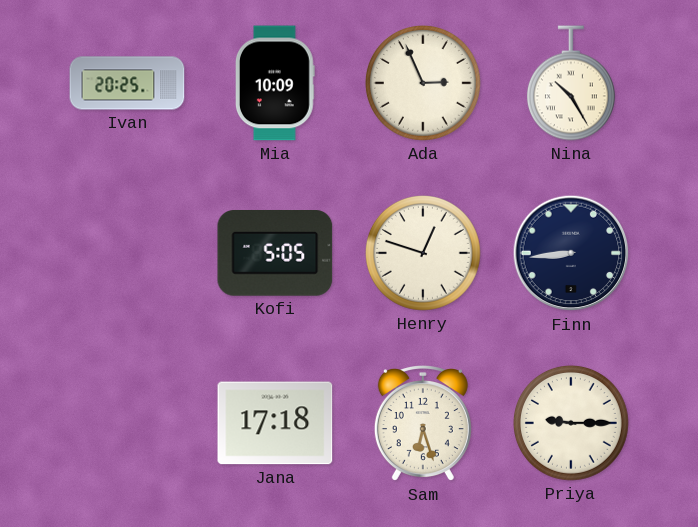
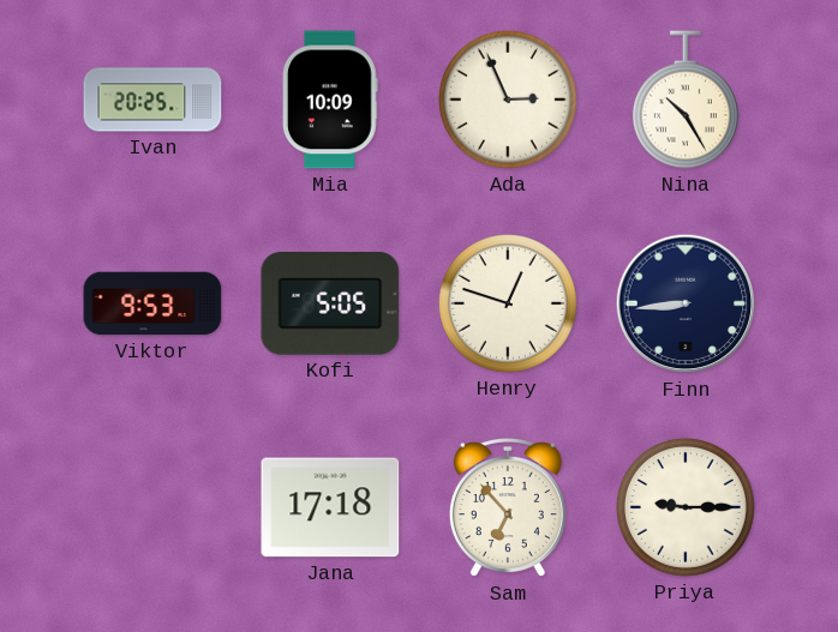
Viktor: none -> 9:53 (152, 303)
Sam: 6:27 -> 6:53 (508, 508)
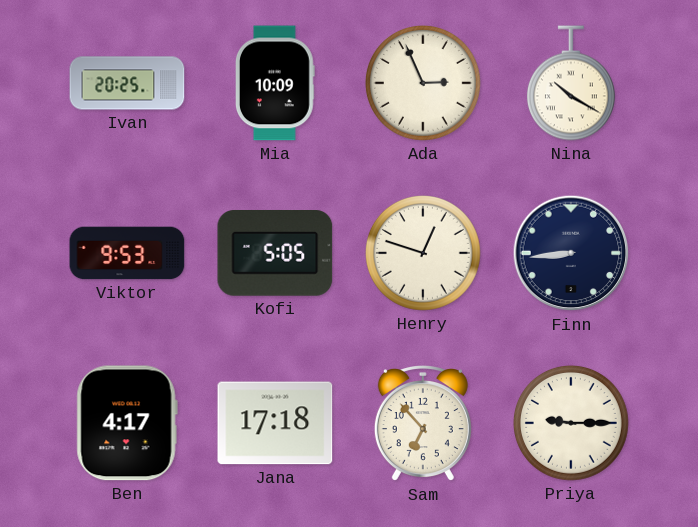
Nina: 10:25 -> 10:20 (571, 83)
Ben: none -> 4:17 (127, 423)
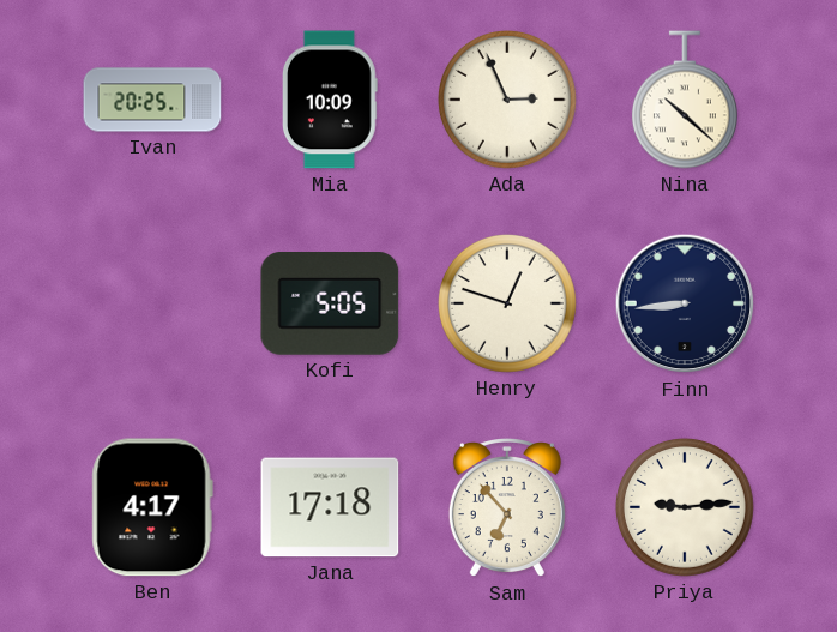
Nina: 10:20 -> 10:22 (685, 100)
Viktor: 9:53 -> none (127, 253)
Priya: 9:15 -> 9:14 (685, 507)
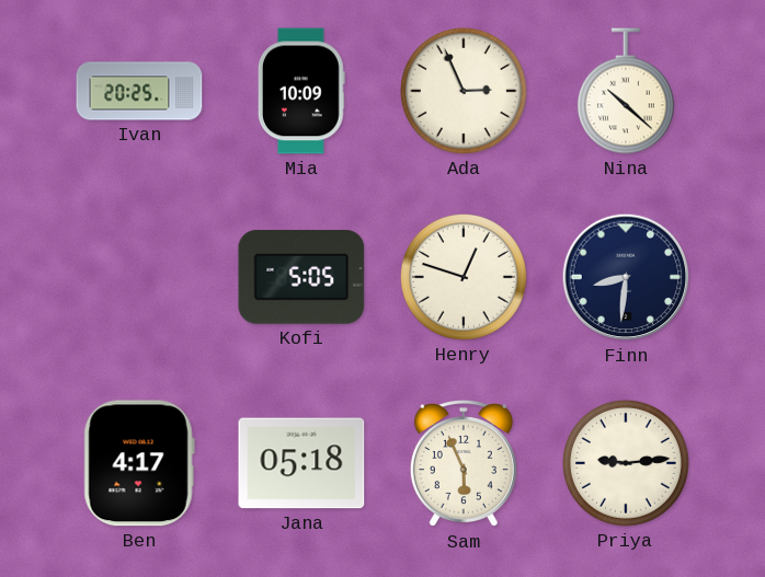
Finn: 8:44 -> 8:31 (626, 277)
Jana: 17:18 -> 05:18 (301, 463)
Sam: 6:53 -> 5:56 (464, 464)
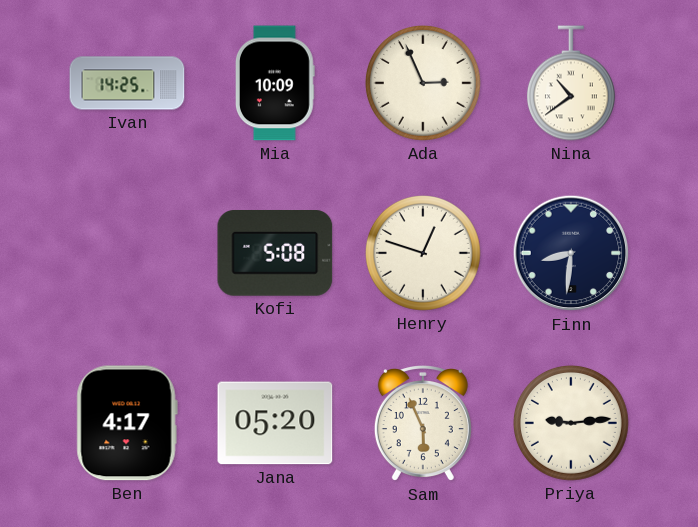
Ivan: 20:25 -> 14:25 (127, 83)
Nina: 10:22 -> 10:39 (571, 83)
Kofi: 5:05 -> 5:08 (275, 254)
Jana: 05:18 -> 05:20 (275, 423)
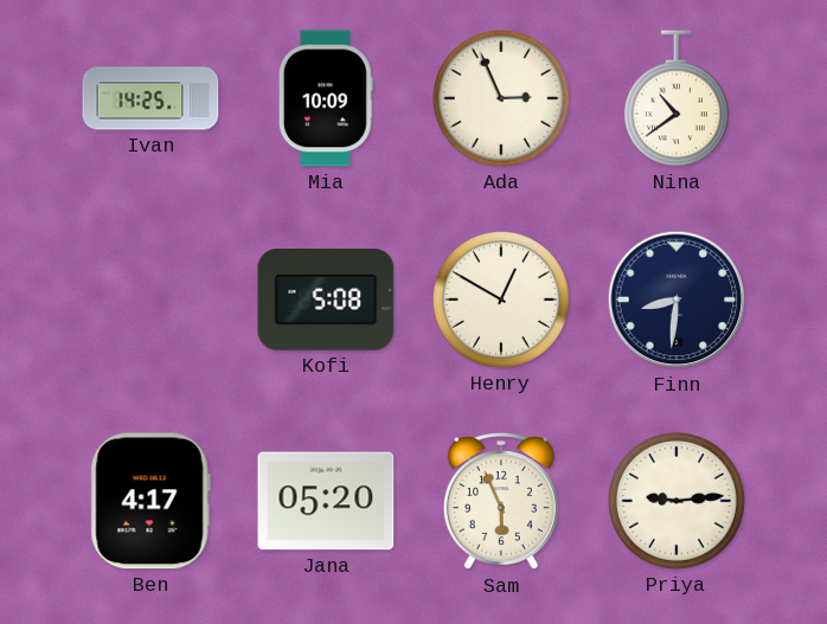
Henry: 12:48 -> 12:50 (501, 300)
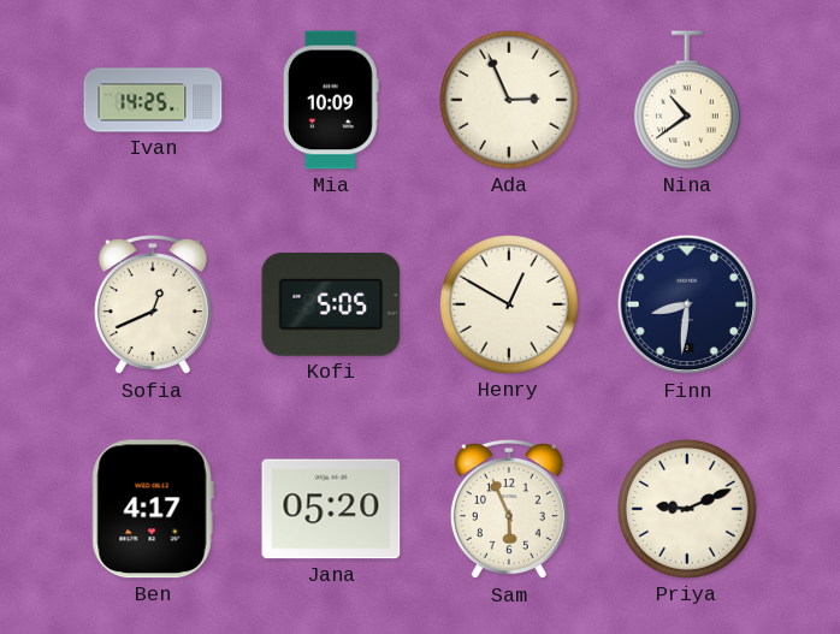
Sofia: none -> 12:41 (153, 306)
Kofi: 5:08 -> 5:05 (331, 306)
Priya: 9:14 -> 9:11 (687, 509)
